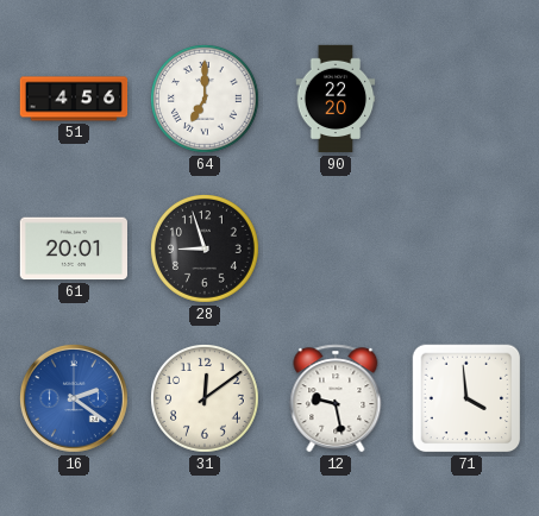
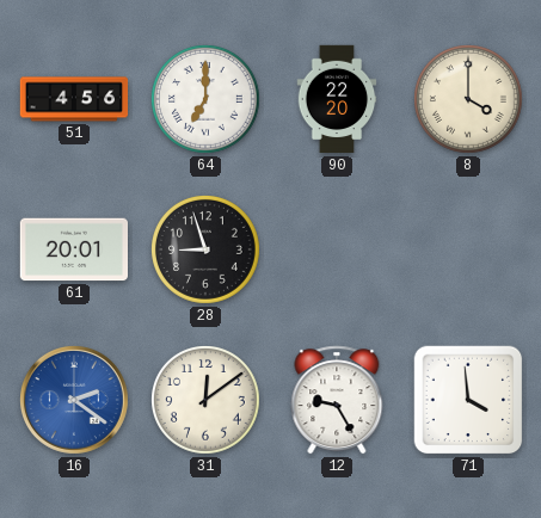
8: none -> 4:00 (469, 100)
12: 9:28 -> 9:25 (337, 400)
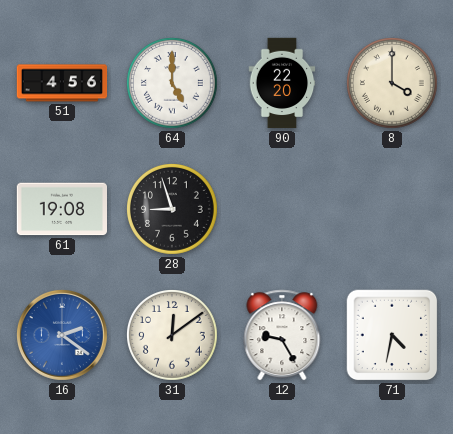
64: 7:00 -> 5:00 (173, 84)
61: 20:01 -> 19:08 (61, 209)
71: 3:59 -> 4:32 (392, 335)
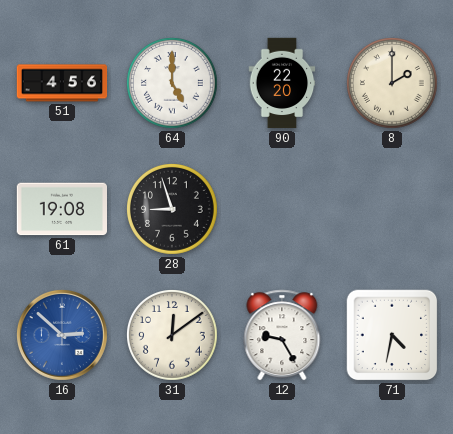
8: 4:00 -> 2:00 (393, 84)
16: 2:21 -> 2:52 (62, 335)
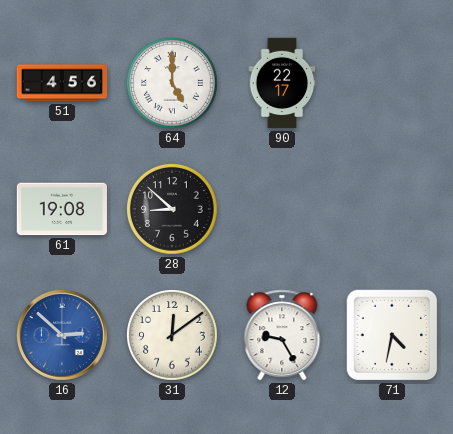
90: 22:20 -> 22:17 (282, 83)
8: 2:00 -> none (393, 84)
28: 8:57 -> 8:52 (173, 210)
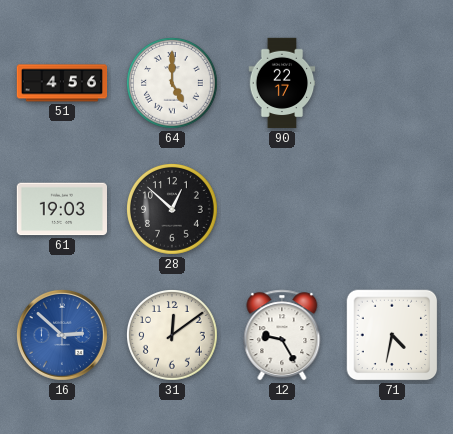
61: 19:08 -> 19:03 (61, 209)
28: 8:52 -> 12:52 (173, 210)
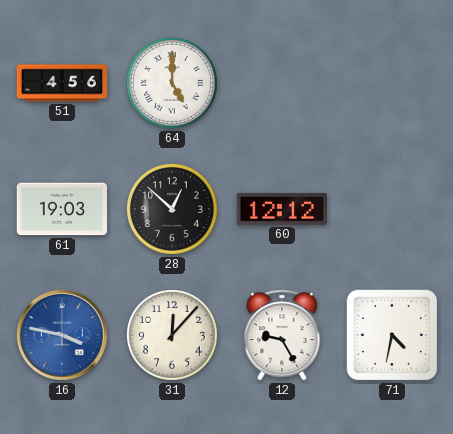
90: 22:17 -> none (282, 83)
60: none -> 12:12 (281, 210)
16: 2:52 -> 3:47 (62, 335)
31: 12:09 -> 12:07 (173, 336)
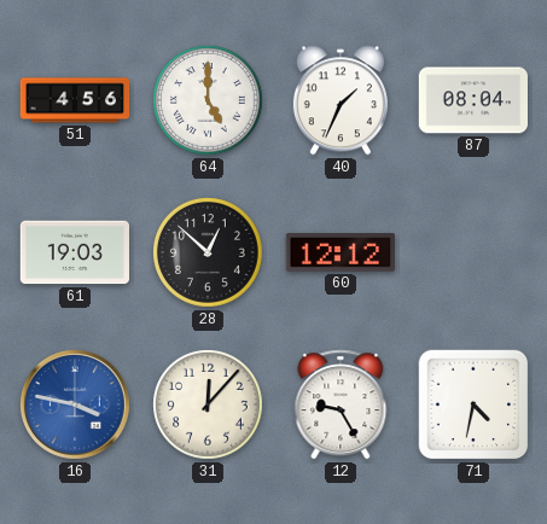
40: none -> 1:34 (341, 100)
87: none -> 08:04 (472, 100)
